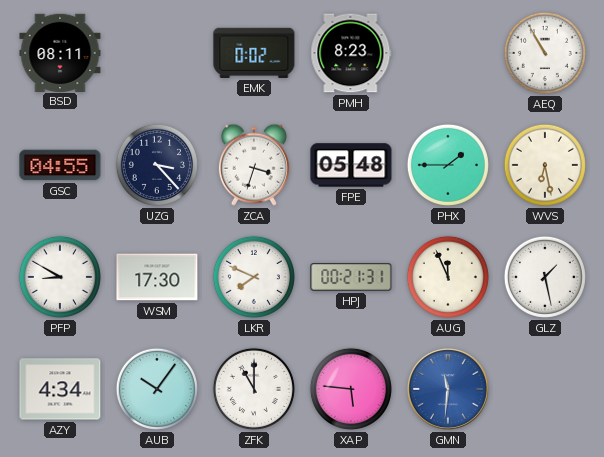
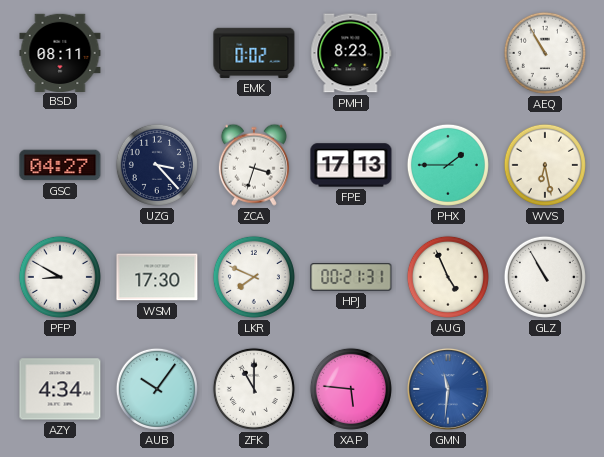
GSC: 04:55 -> 04:27 (60, 165)
FPE: 05:48 -> 17:13 (351, 165)
AUG: 11:56 -> 4:56 (448, 277)
GLZ: 1:28 -> 10:55 (545, 277)
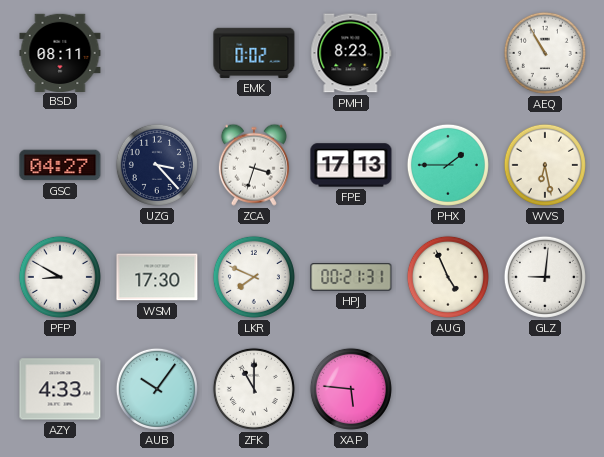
GLZ: 10:55 -> 9:01 (545, 277)
AZY: 4:34 -> 4:33 (60, 389)
GMN: 11:31 -> none (448, 389)
